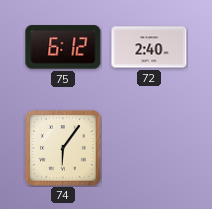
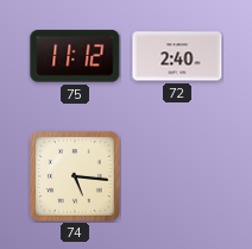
75: 6:12 -> 11:12 (75, 56)
74: 6:06 -> 5:16 (75, 176)
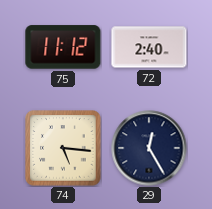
29: none -> 12:25 (149, 148)
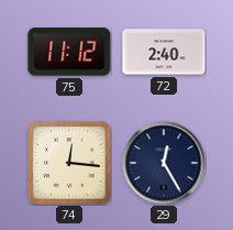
74: 5:16 -> 12:16 (69, 163)
